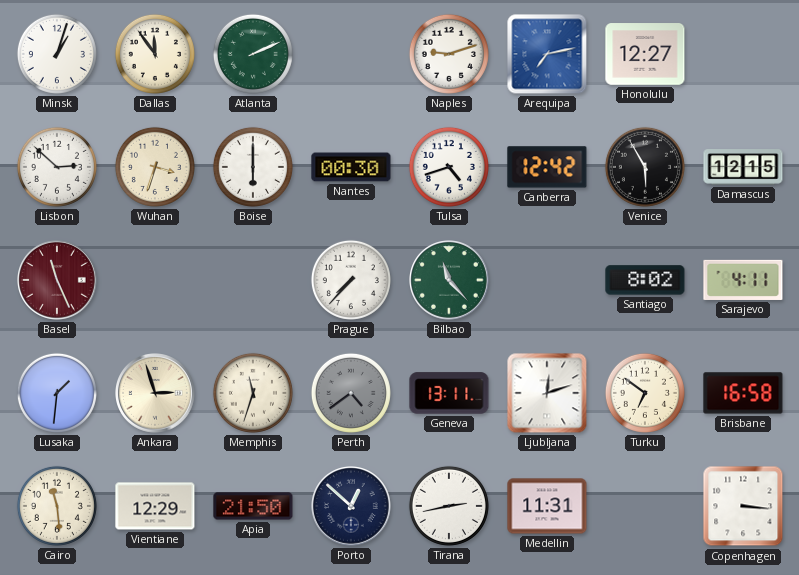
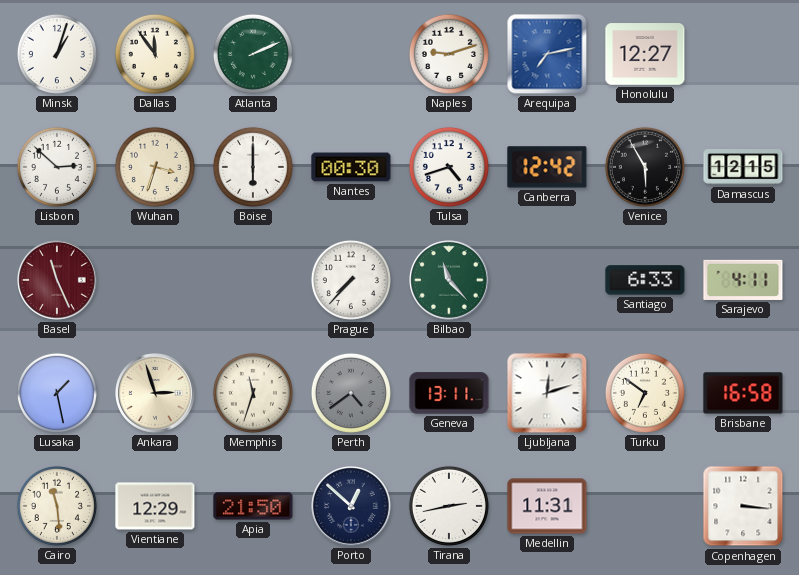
Santiago: 8:02 -> 6:33 (645, 280)
Lusaka: 1:31 -> 1:28 (57, 393)
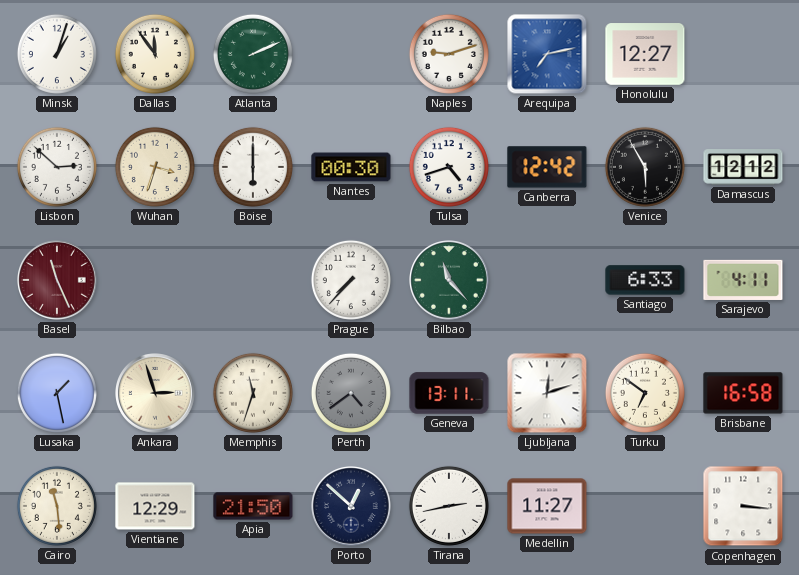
Damascus: 12:15 -> 12:12 (743, 167)
Medellin: 11:31 -> 11:27 (547, 506)
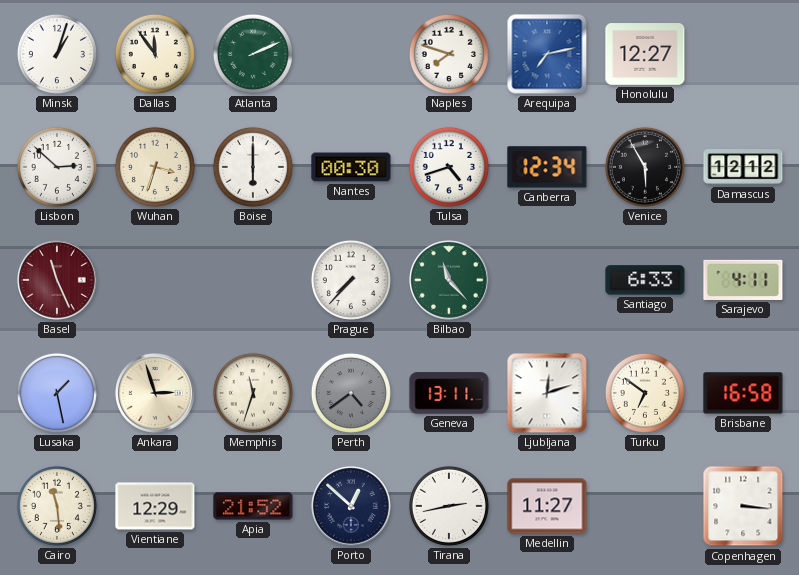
Naples: 9:12 -> 7:48 (449, 54)
Canberra: 12:42 -> 12:34 (547, 167)
Apia: 21:50 -> 21:52 (253, 506)
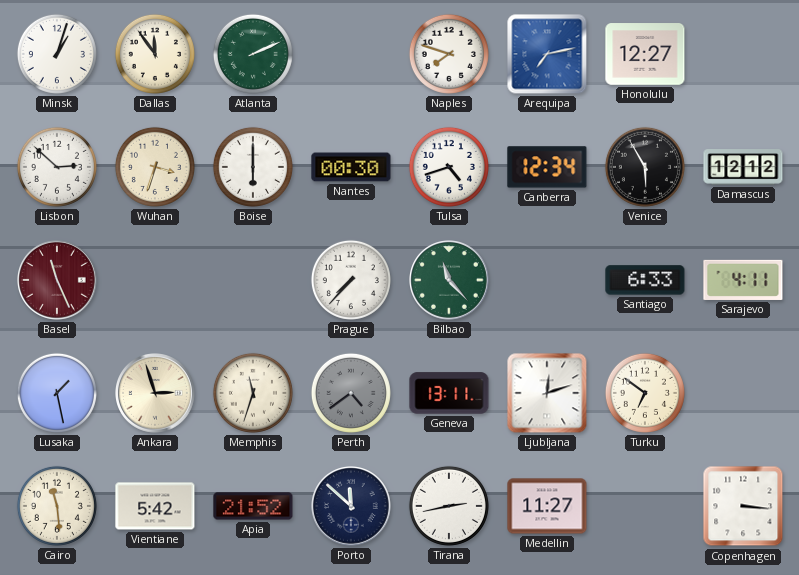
Brisbane: 16:58 -> none (743, 393)
Vientiane: 12:29 -> 5:42 (155, 506)
Porto: 12:52 -> 11:52 (352, 507)
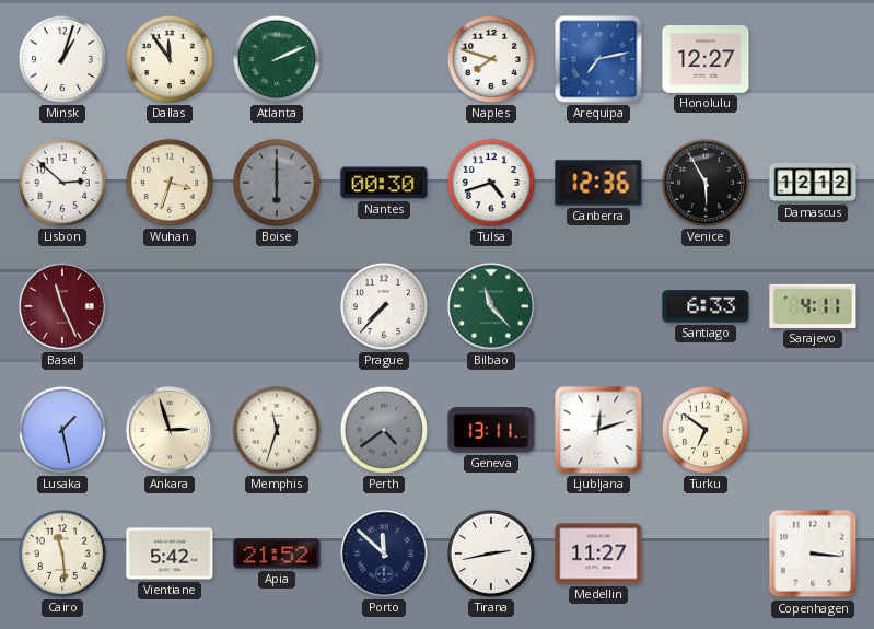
Boise dial: white -> grey (277, 183)
Canberra: 12:34 -> 12:36 (598, 183)
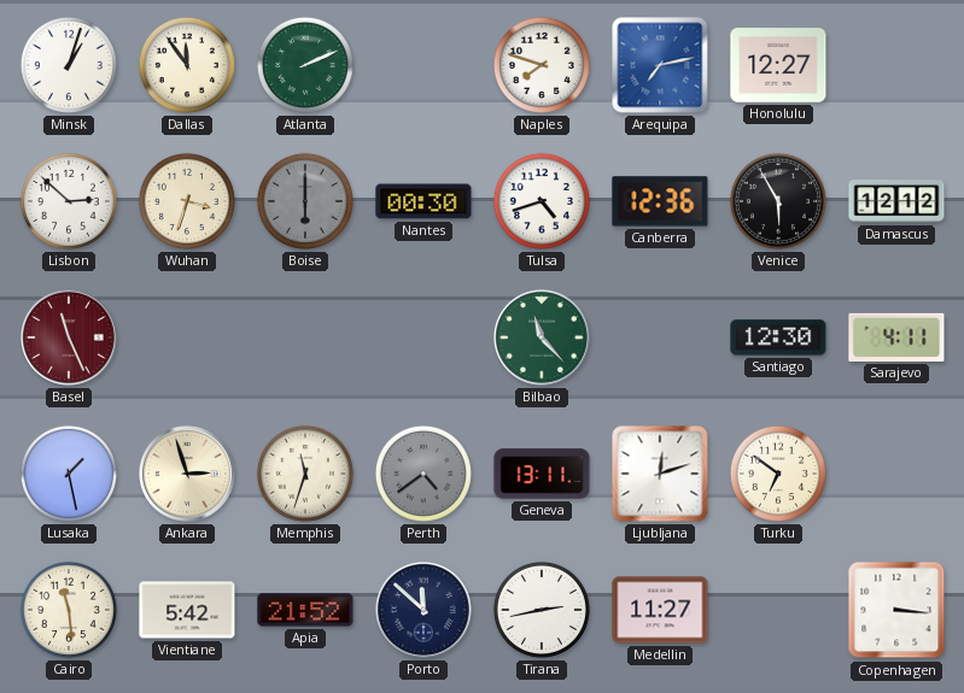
Prague: 7:37 -> none (384, 306)
Santiago: 6:33 -> 12:30 (778, 337)
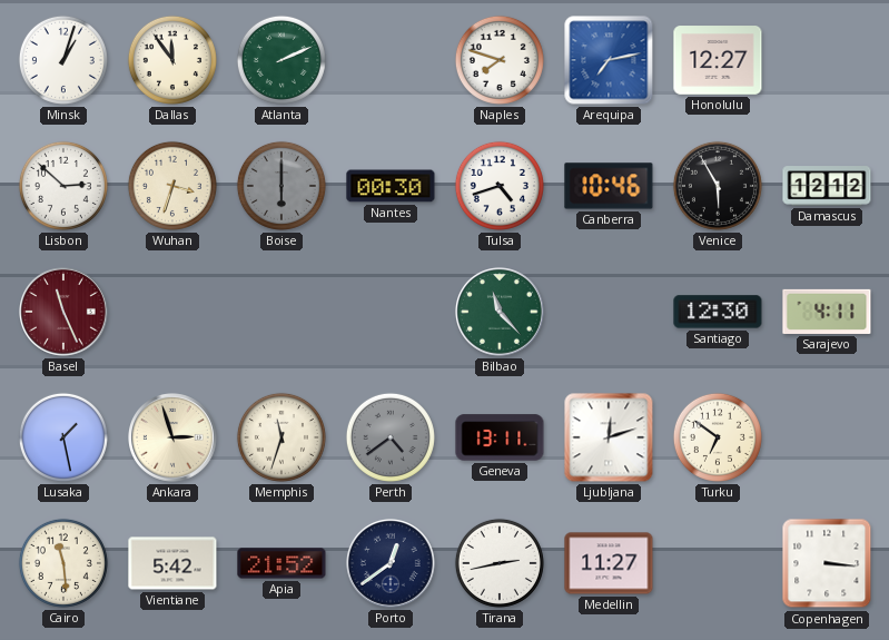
Canberra: 12:36 -> 10:46 (609, 186)
Porto: 11:52 -> 12:39 (392, 564)
